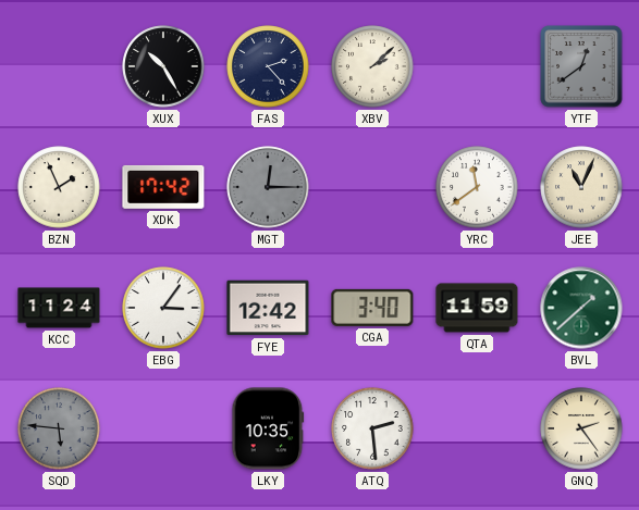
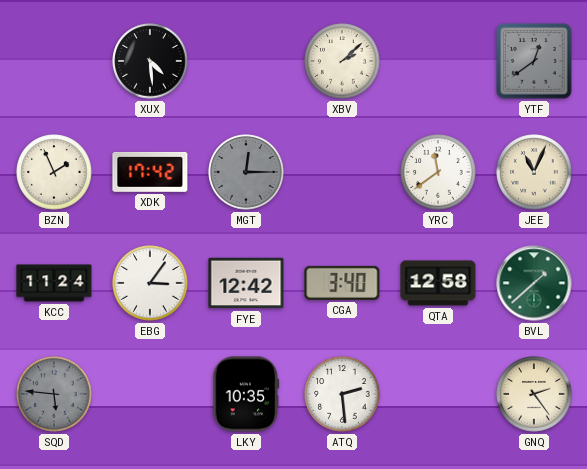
XUX: 10:25 -> 4:29 (150, 61)
FAS: 2:23 -> none (268, 66)
QTA: 11:59 -> 12:58 (438, 283)
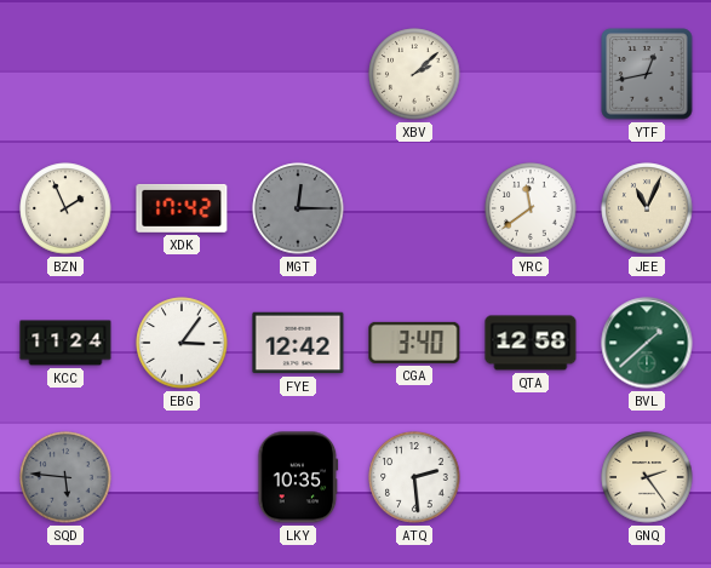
XUX: 4:29 -> none (150, 61)
YTF: 12:39 -> 12:43 (647, 74)
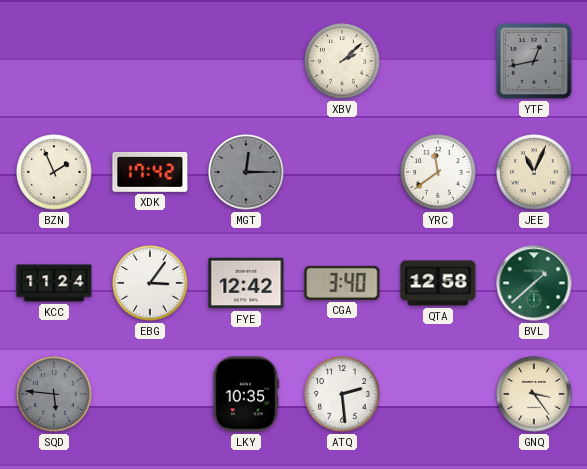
GNQ: 2:24 -> 3:24 (534, 394)
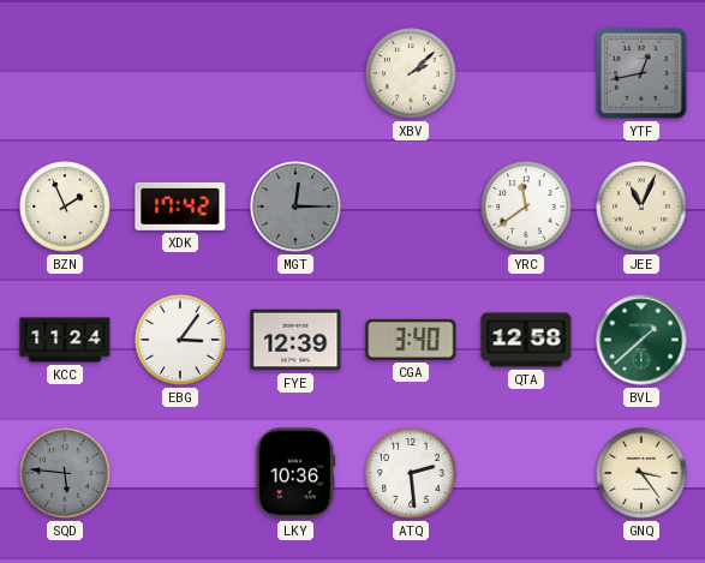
FYE: 12:42 -> 12:39 (295, 340)
LKY: 10:35 -> 10:36 (295, 473)
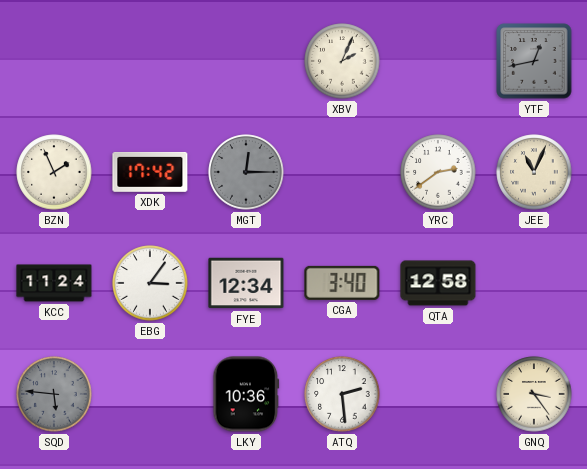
XBV: 2:08 -> 2:04 (342, 61)
YRC: 11:39 -> 2:39 (438, 172)
FYE: 12:39 -> 12:34 (246, 283)
BVL: 1:38 -> none (641, 340)
